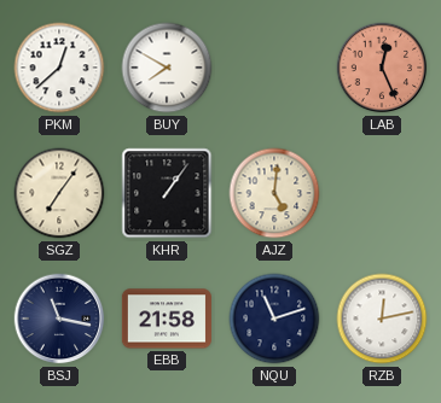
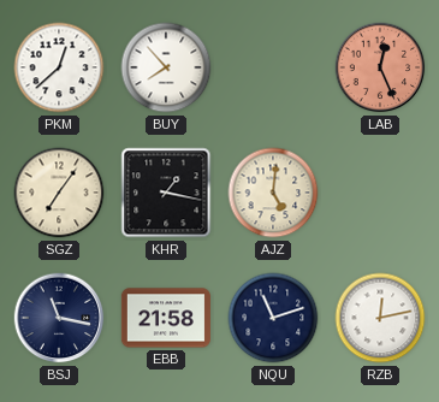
BUY: 7:50 -> 7:53 (166, 67)
KHR: 1:06 -> 1:17 (166, 193)
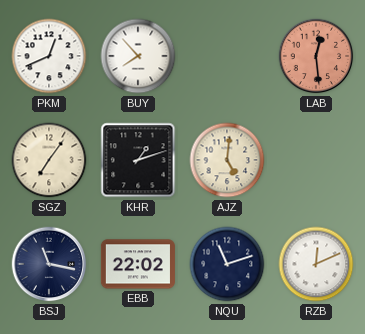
PKM: 12:38 -> 12:41 (49, 56)
LAB: 12:26 -> 12:29 (316, 56)
KHR: 1:17 -> 1:12 (138, 160)
EBB: 21:58 -> 22:02 (138, 264)
RZB: 12:13 -> 12:11 (316, 264)
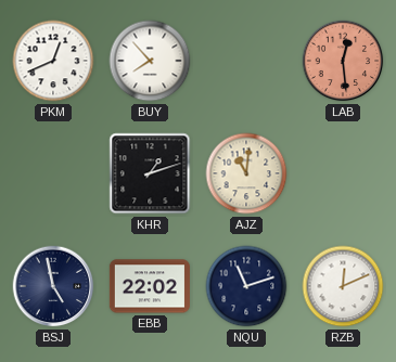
SGZ: 7:06 -> none (49, 160)
AJZ: 5:01 -> 11:01 (246, 173)
BSJ: 11:17 -> 4:58 (53, 286)
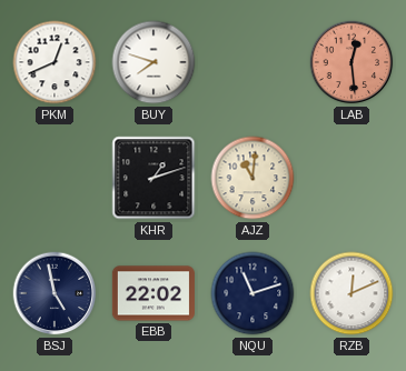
BUY: 7:53 -> 7:48 (154, 62)
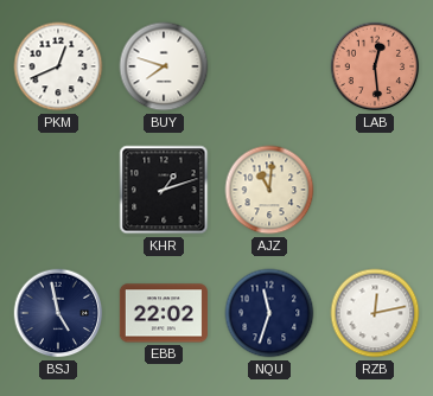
NQU: 11:12 -> 11:33 (269, 313)
RZB: 12:11 -> 12:13 (375, 313)
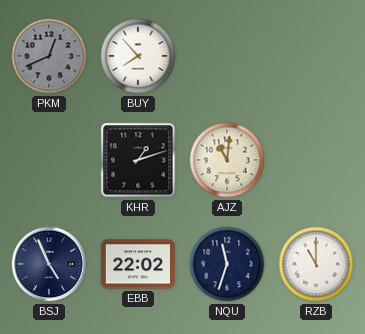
PKM dial: white -> grey (49, 56)
BUY: 7:48 -> 7:53 (138, 56)
LAB: 12:29 -> none (375, 66)
BSJ: 4:58 -> 4:56 (49, 264)
RZB: 12:13 -> 11:00 (316, 264)
